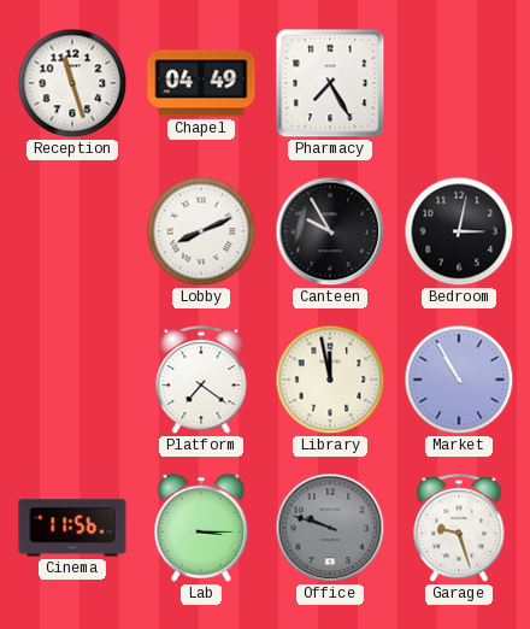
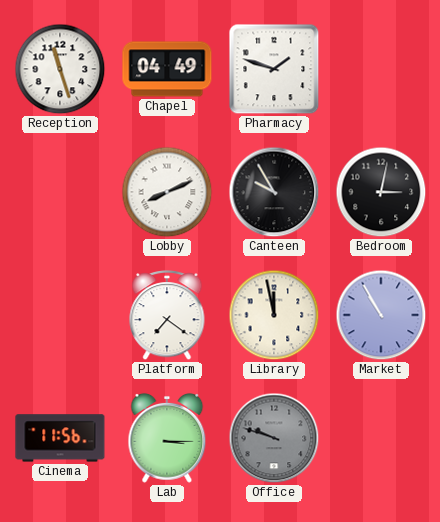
Pharmacy: 7:25 -> 1:48 (274, 69)
Garage: 9:27 -> none (459, 529)
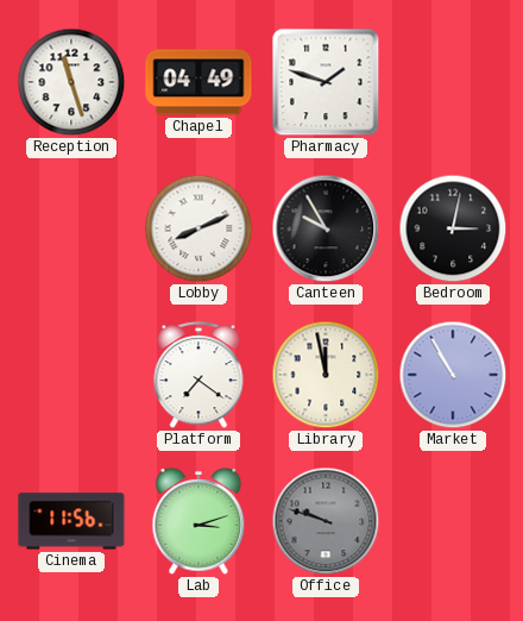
Lab: 3:15 -> 3:12 (199, 521)
